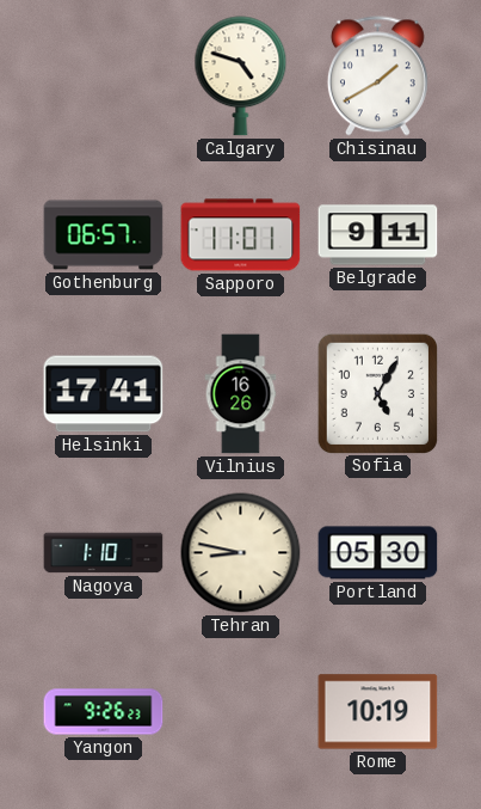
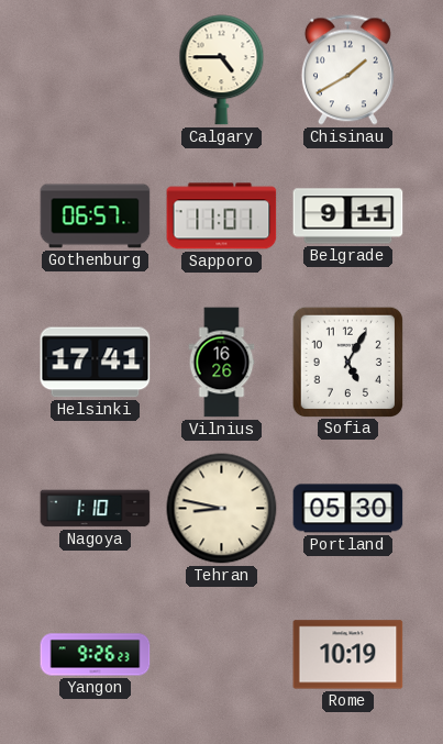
Calgary: 4:48 -> 4:45 (222, 70)
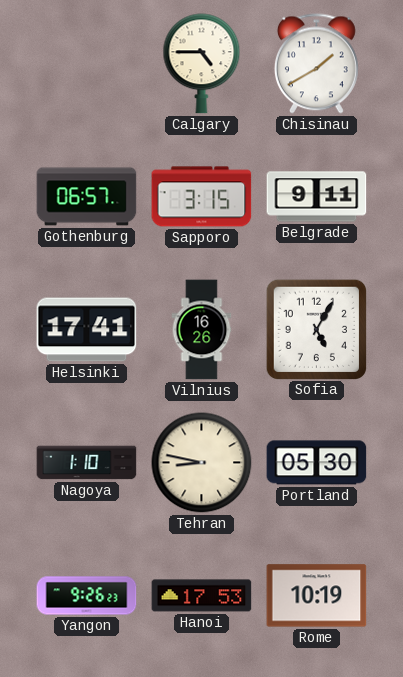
Sapporo: 11:01 -> 3:15 (202, 197)
Hanoi: none -> 17:53 (202, 596)
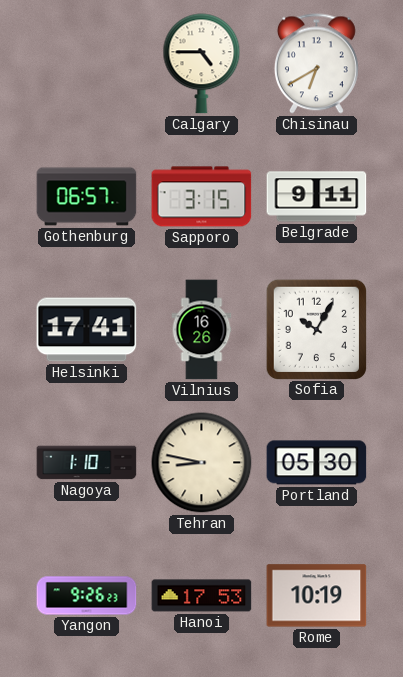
Chisinau: 1:40 -> 6:40 (316, 64)
Sofia: 5:05 -> 10:05 (316, 329)
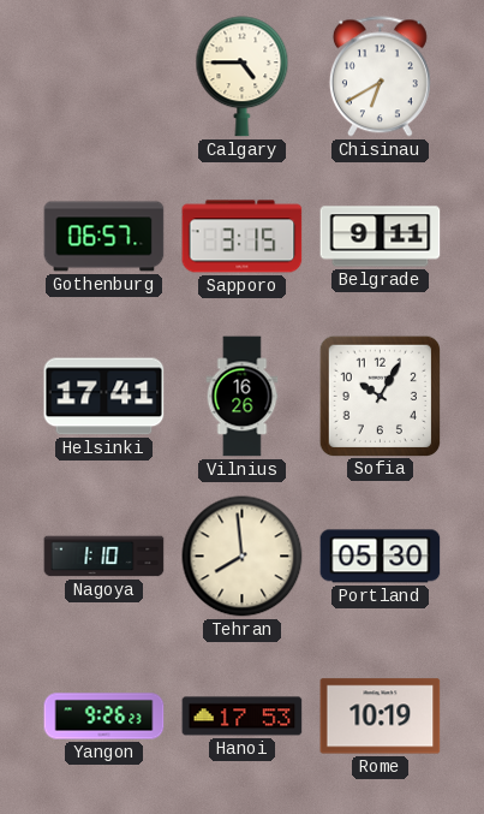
Tehran: 8:47 -> 7:59 (243, 557)
